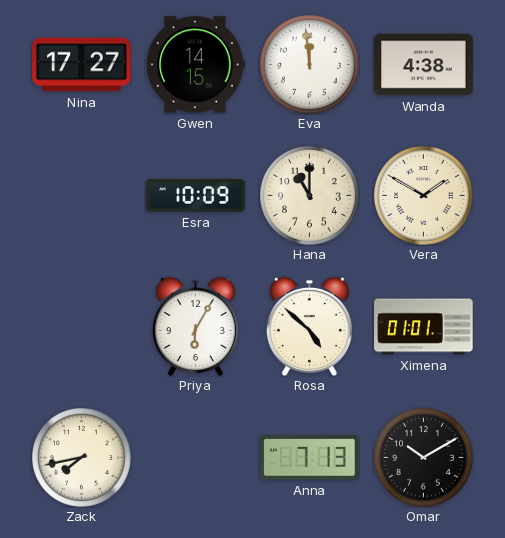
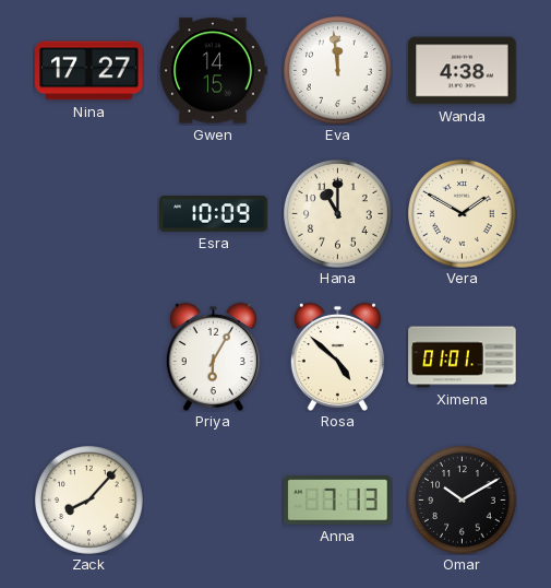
Zack: 7:43 -> 8:07 (89, 501)
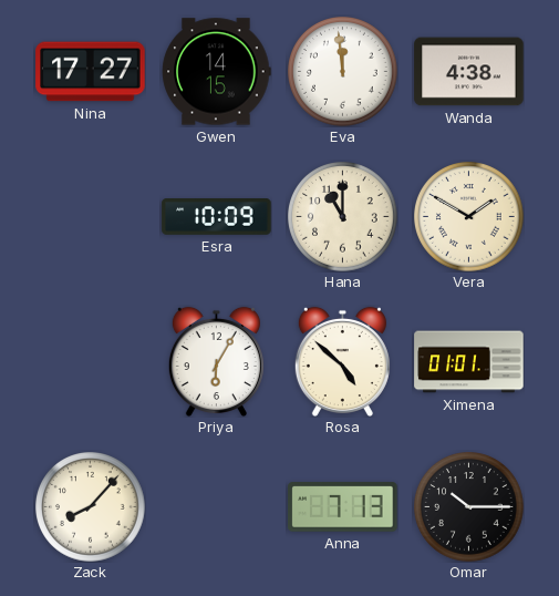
Omar: 10:10 -> 10:15 (469, 507)
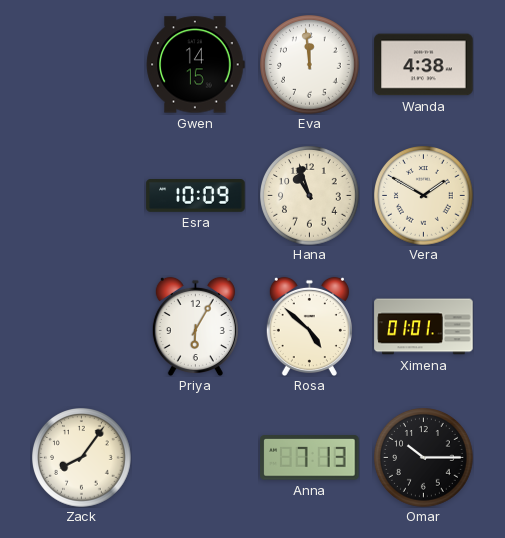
Nina: 17:27 -> none (91, 72)
Hana: 11:00 -> 10:57 (310, 196)
Zack: 8:07 -> 8:06 (82, 458)
